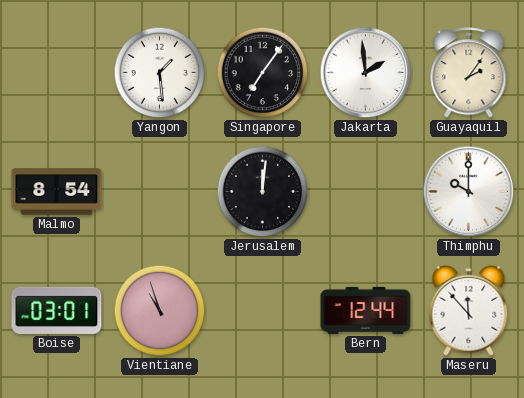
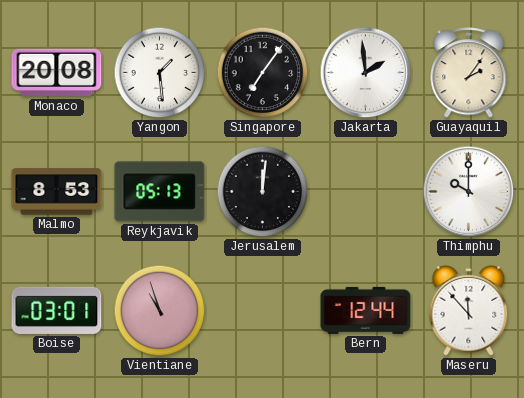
Monaco: none -> 20:08 (57, 73)
Malmo: 8:54 -> 8:53 (57, 192)
Reykjavik: none -> 05:13 (160, 192)
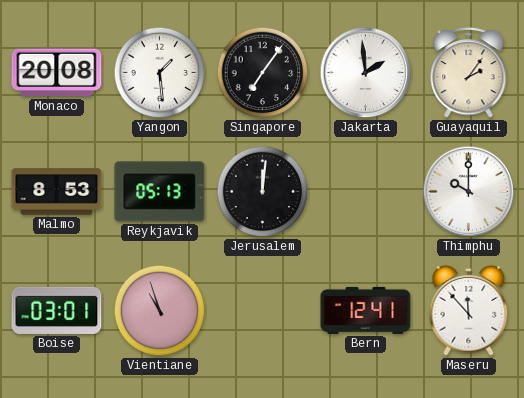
Bern: 12:44 -> 12:41 (366, 310)
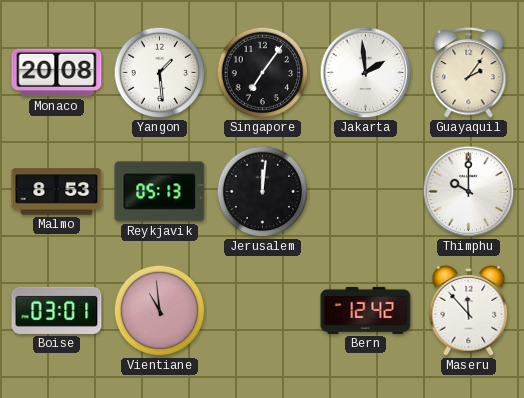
Vientiane: 10:57 -> 10:59 (160, 311)
Bern: 12:41 -> 12:42 (366, 310)
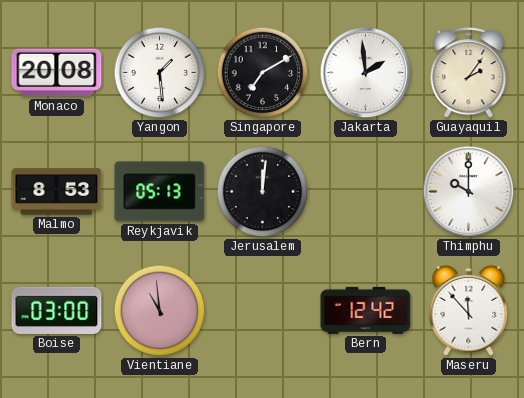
Singapore: 7:06 -> 7:10 (263, 73)
Boise: 03:01 -> 03:00 (57, 310)
